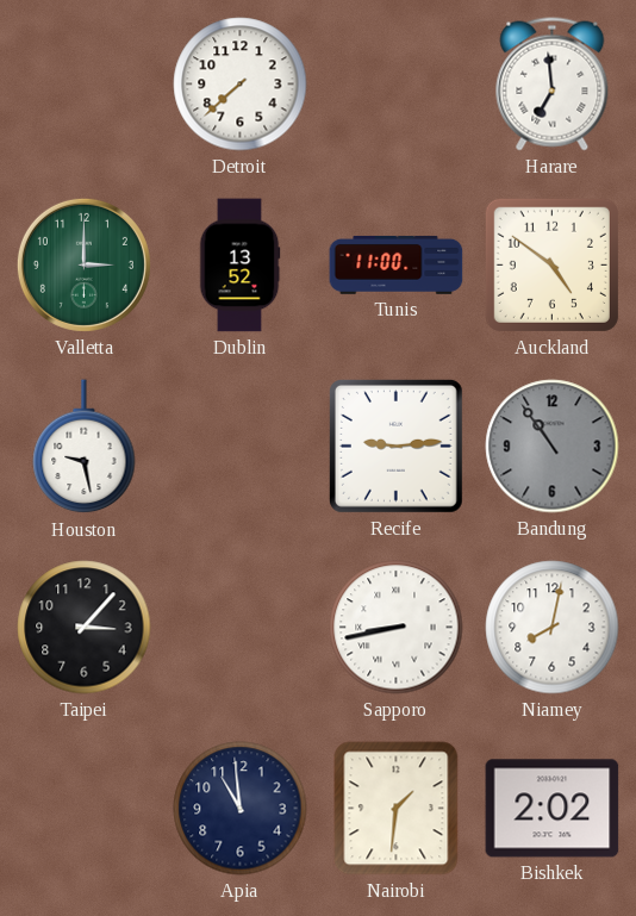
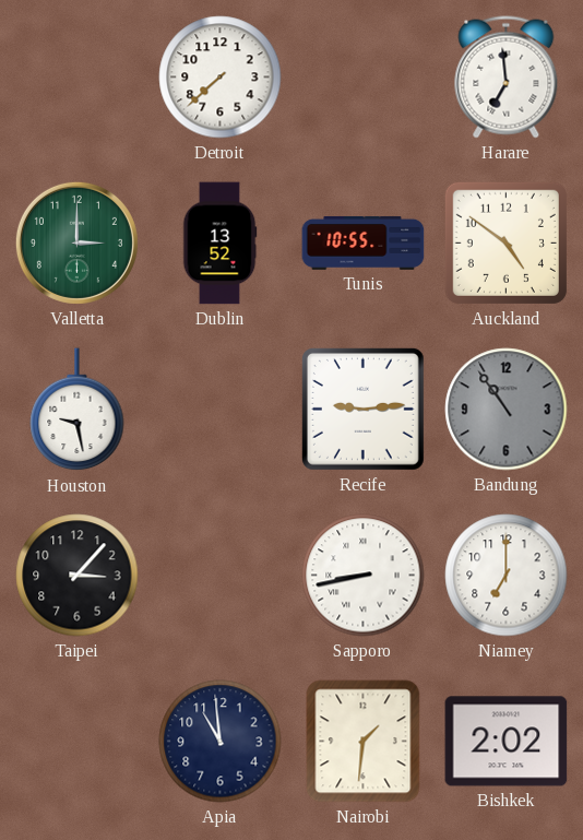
Tunis: 11:00 -> 10:55 (364, 242)
Niamey: 8:02 -> 7:00 (507, 576)
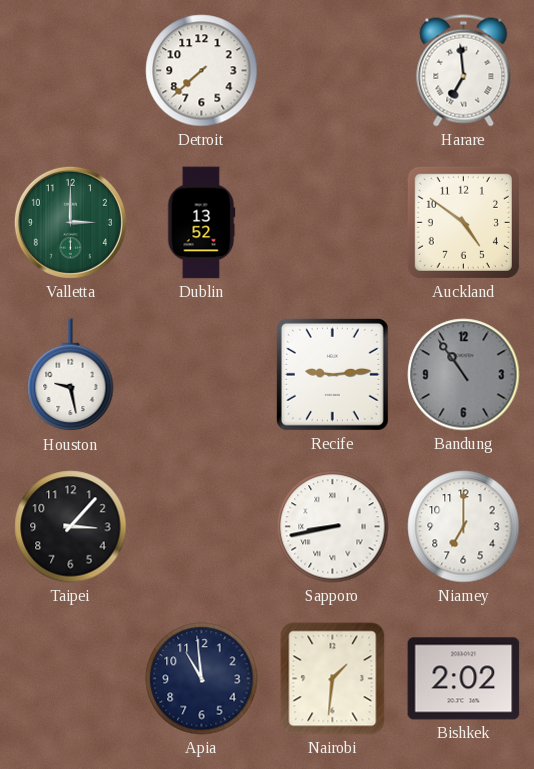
Tunis: 10:55 -> none (364, 242)
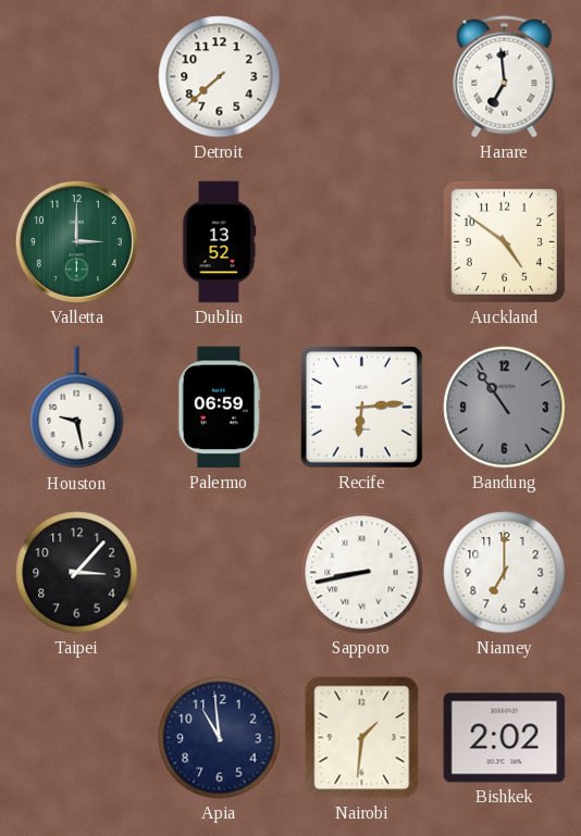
Palermo: none -> 06:59 (220, 408)
Recife: 9:14 -> 6:14 (361, 407)
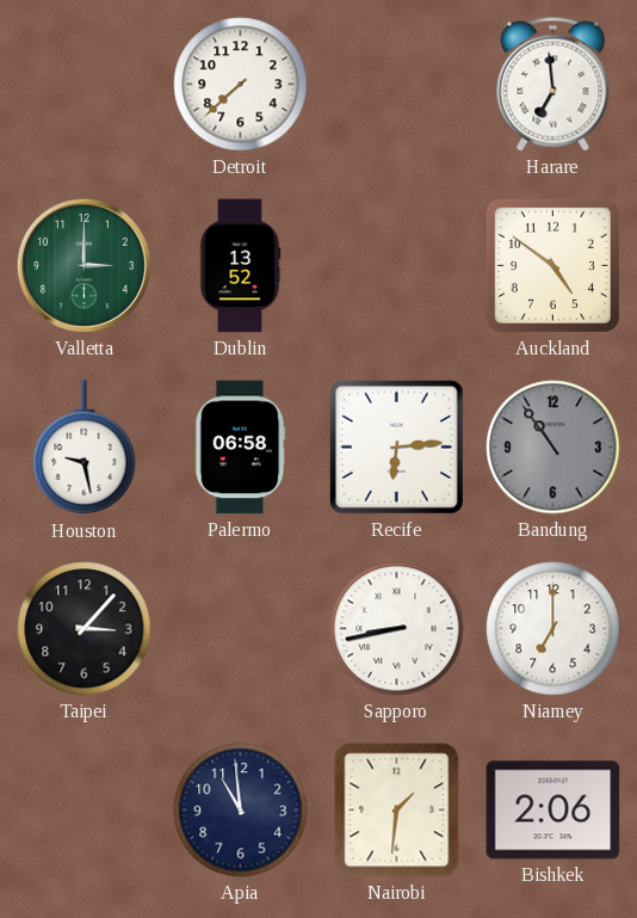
Palermo: 06:59 -> 06:58 (241, 448)
Bishkek: 2:02 -> 2:06 (553, 811)
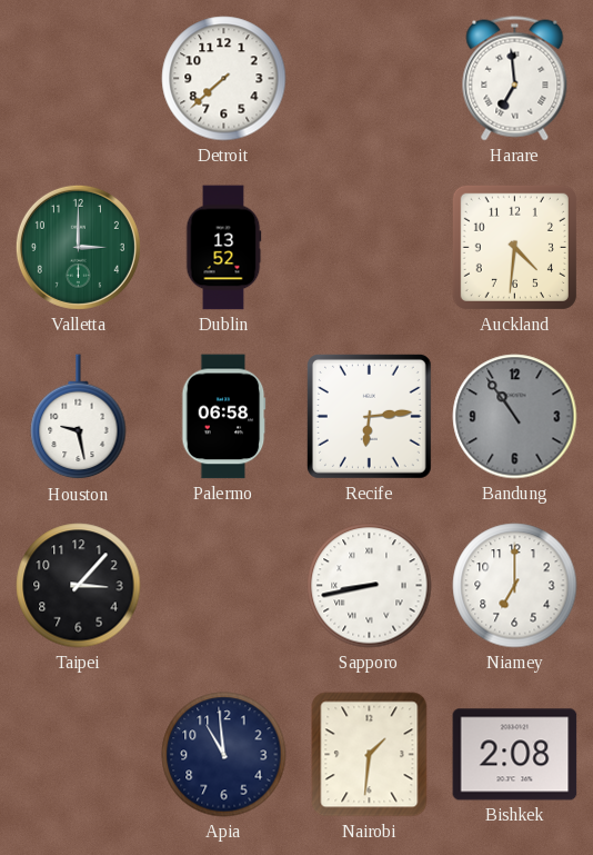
Auckland: 4:51 -> 4:31 (514, 247)
Bishkek: 2:06 -> 2:08 (515, 755)
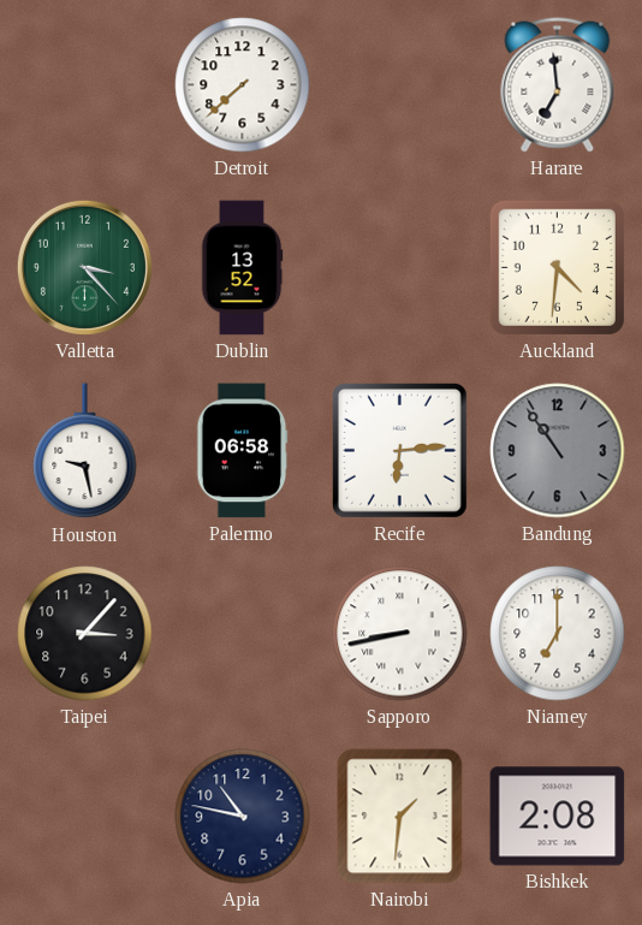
Valletta: 3:00 -> 3:23 (84, 267)
Apia: 10:59 -> 10:47 (243, 817)
